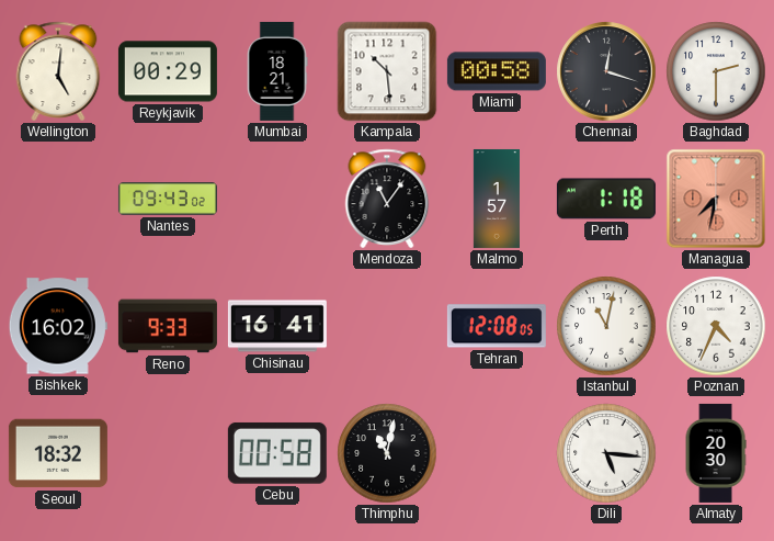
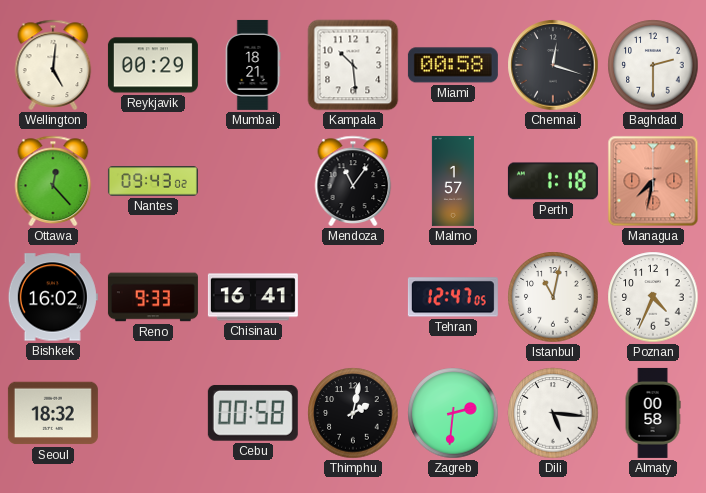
Ottawa: none -> 12:23 (53, 181)
Tehran: 12:08 -> 12:47 (453, 297)
Thimphu: 11:02 -> 2:02 (353, 413)
Zagreb: none -> 2:31 (453, 413)
Almaty: 20:30 -> 00:58 (653, 413)
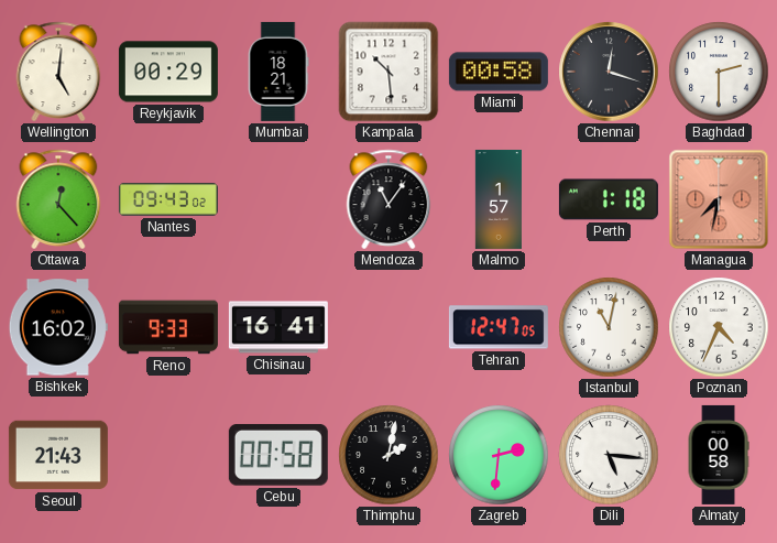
Seoul: 18:32 -> 21:43 (58, 455)
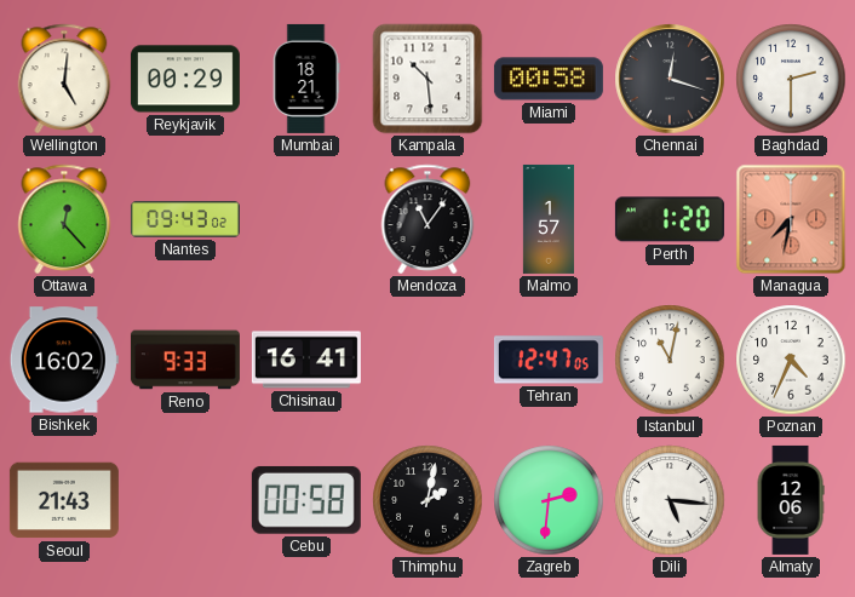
Perth: 1:18 -> 1:20 (670, 219)
Almaty: 00:58 -> 12:06 (791, 500)
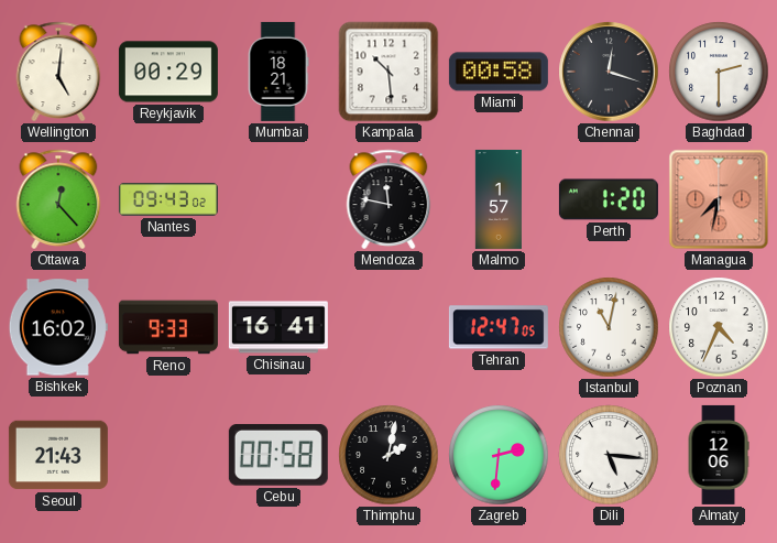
Mendoza: 11:06 -> 11:47 (388, 199)
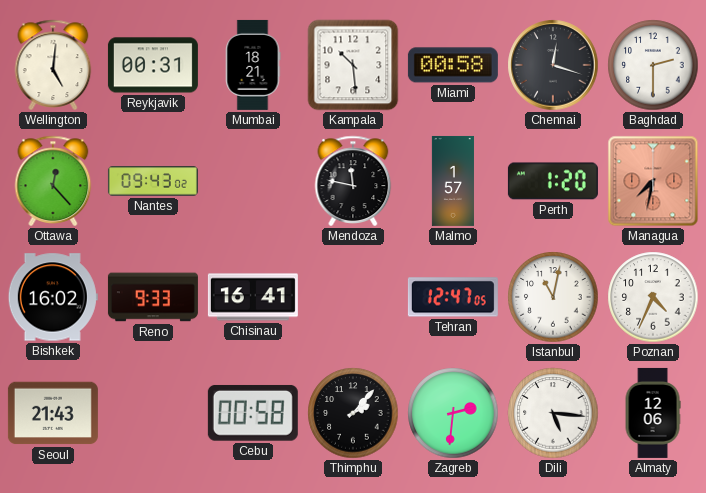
Reykjavik: 00:29 -> 00:31 (153, 65)
Thimphu: 2:02 -> 2:07 (353, 413)
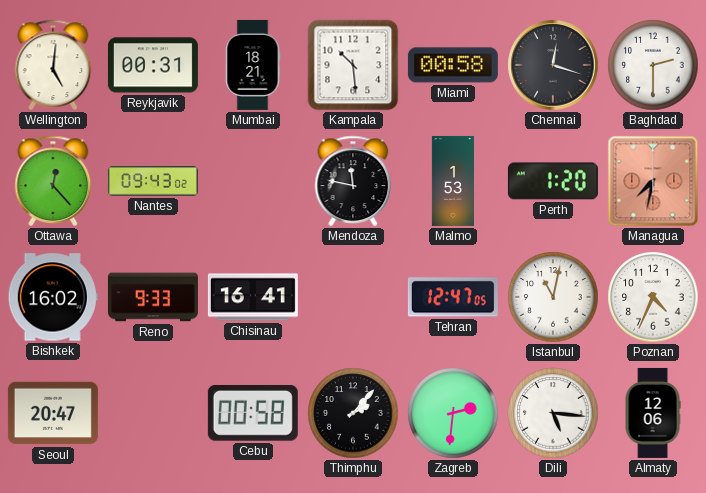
Malmo: 1:57 -> 1:53 (453, 181)
Seoul: 21:43 -> 20:47 (53, 413)
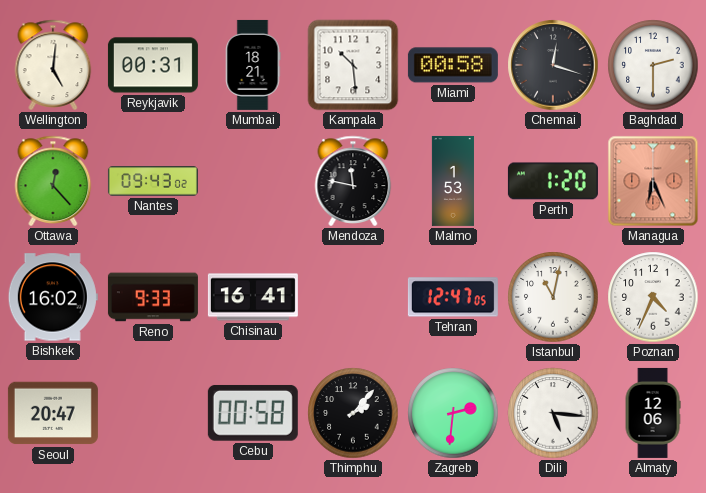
Managua: 7:32 -> 6:26 (653, 181)
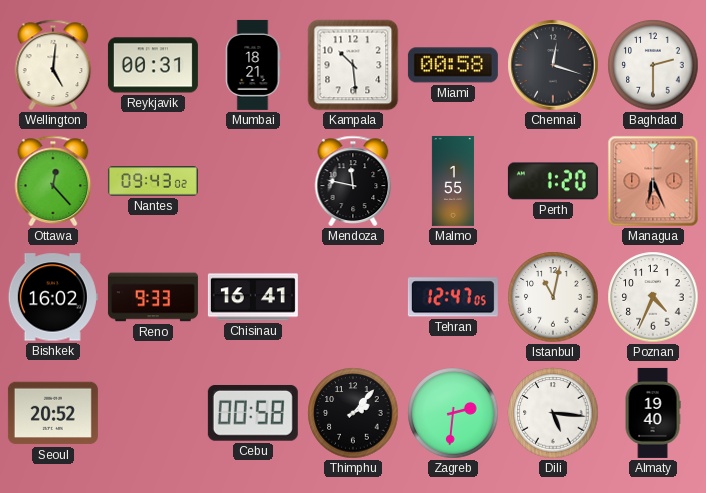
Malmo: 1:53 -> 1:55 (453, 181)
Seoul: 20:47 -> 20:52 (53, 413)
Almaty: 12:06 -> 19:40 (653, 413)
